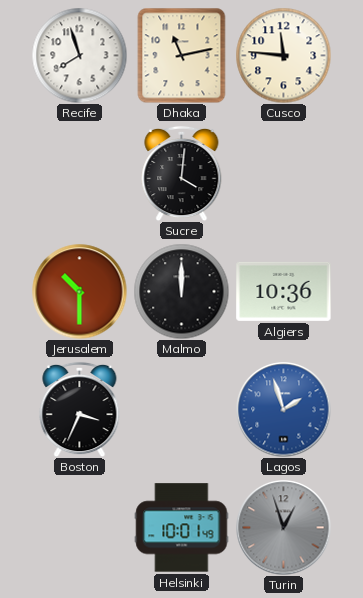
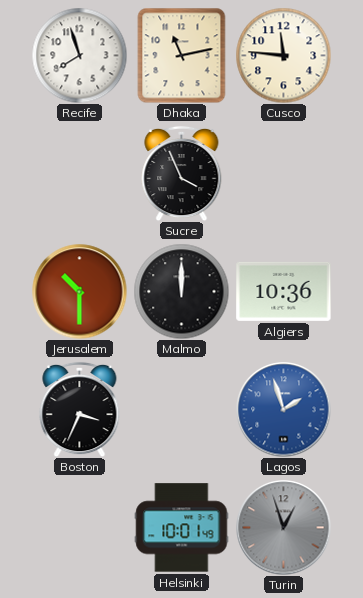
Sucre: 4:01 -> 3:56 (182, 173)
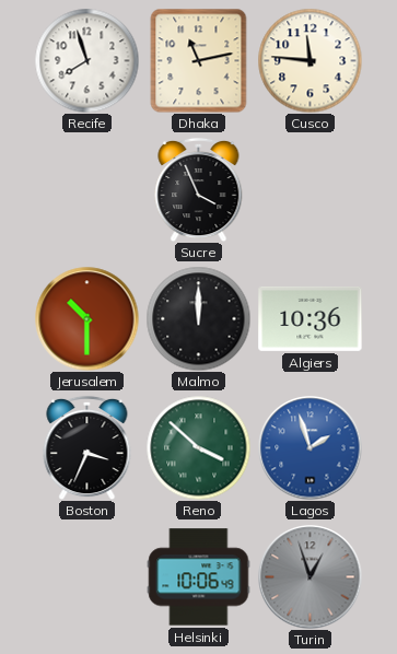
Reno: none -> 3:52 (198, 447)
Helsinki: 10:01 -> 10:06 (199, 577)
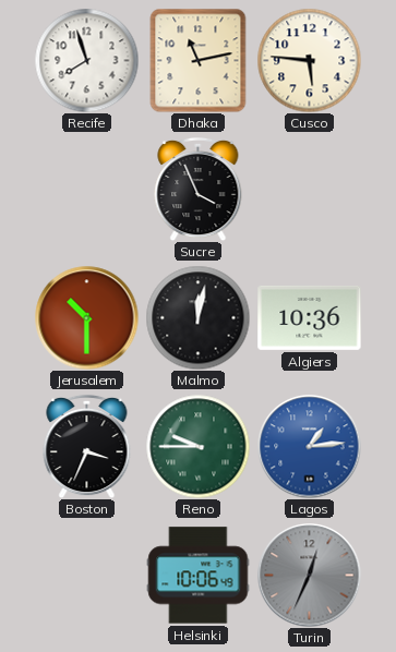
Cusco: 11:46 -> 5:46 (309, 60)
Malmo: 12:00 -> 12:02 (197, 317)
Reno: 3:52 -> 9:45 (197, 446)
Lagos: 1:57 -> 1:14 (309, 446)
Turin: 12:57 -> 12:34 (309, 575)
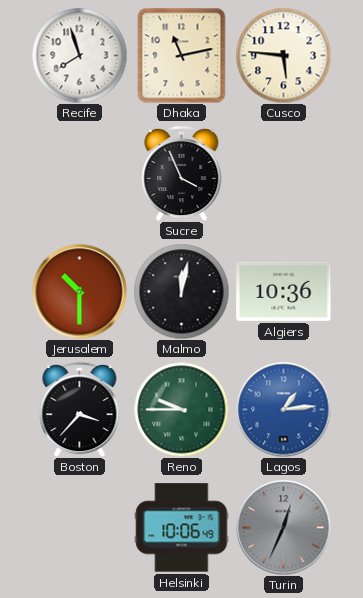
Boston: 3:34 -> 3:37 (80, 409)
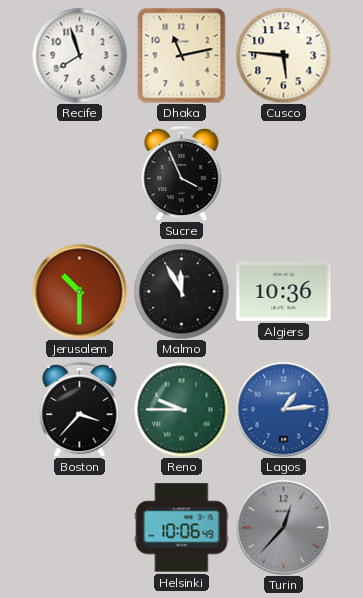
Malmo: 12:02 -> 11:55 (181, 291)
Turin: 12:34 -> 12:37 (283, 527)
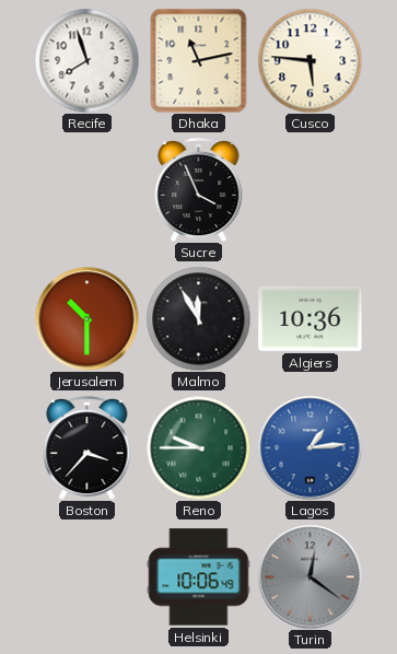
Turin: 12:37 -> 12:21 (310, 576)
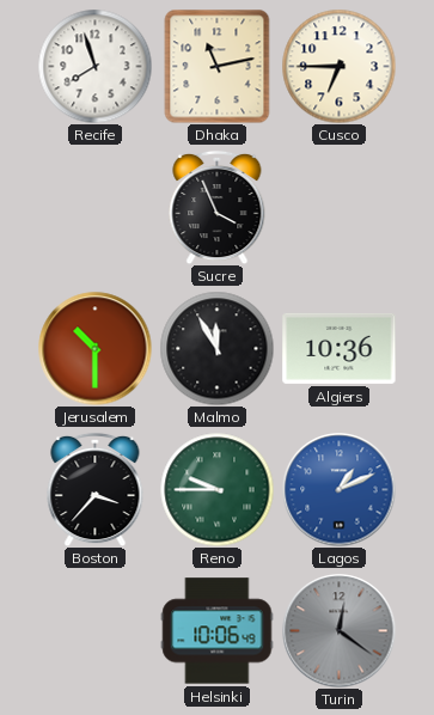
Cusco: 5:46 -> 6:45 (338, 66)
Lagos: 1:14 -> 1:11 (338, 489)
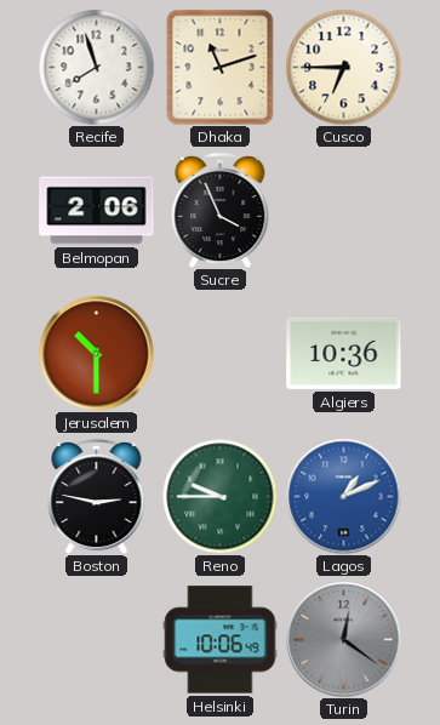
Dhaka: 11:13 -> 11:12 (221, 67)
Belmopan: none -> 2:06 (97, 211)
Malmo: 11:55 -> none (216, 348)
Boston: 3:37 -> 2:47 (97, 496)
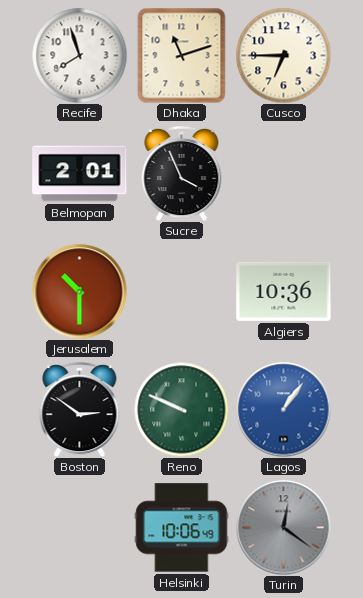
Belmopan: 2:06 -> 2:01 (80, 174)
Boston: 2:47 -> 2:51 (80, 409)
Reno: 9:45 -> 9:49 (181, 409)
Lagos: 1:11 -> 1:06 (283, 409)
